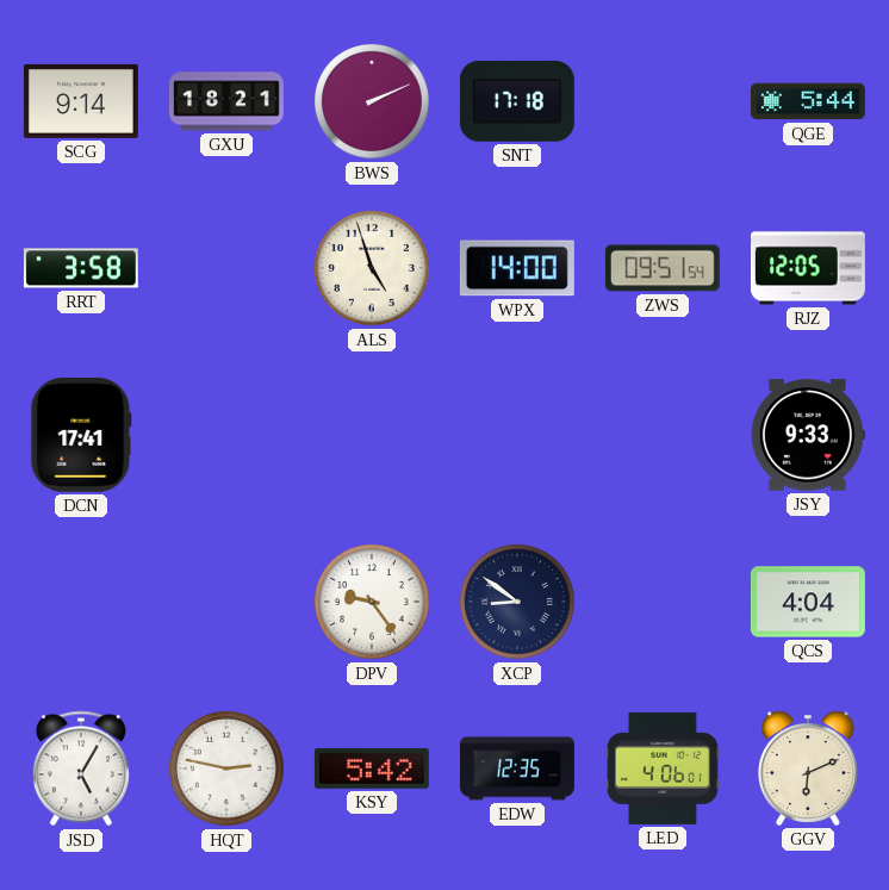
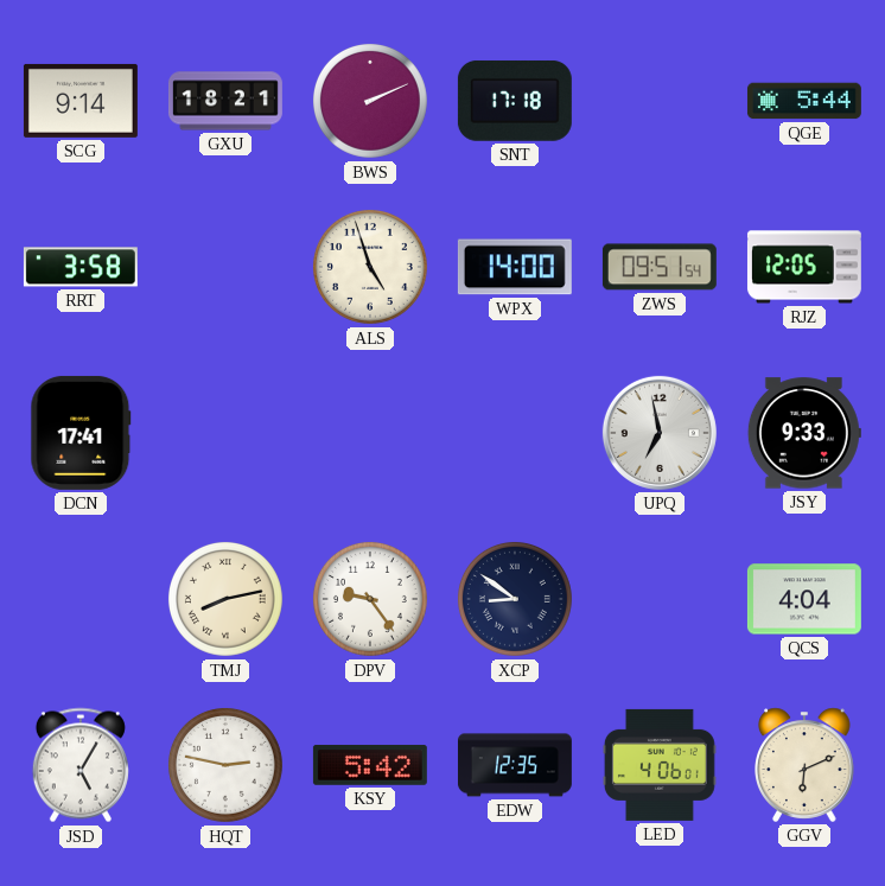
UPQ: none -> 6:58 (660, 433)
TMJ: none -> 8:13 (225, 599)
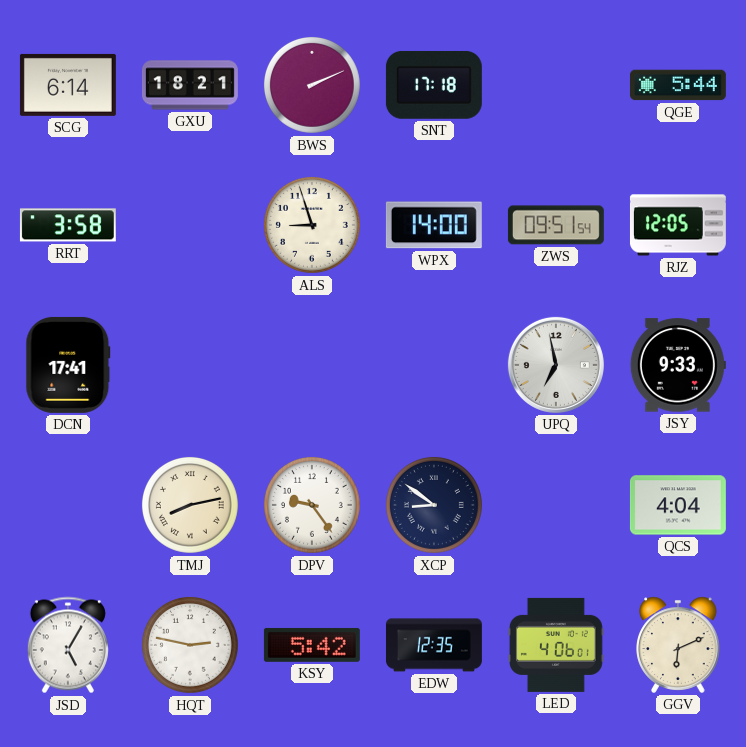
SCG: 9:14 -> 6:14 (68, 85)
ALS: 4:57 -> 8:57 (312, 225)
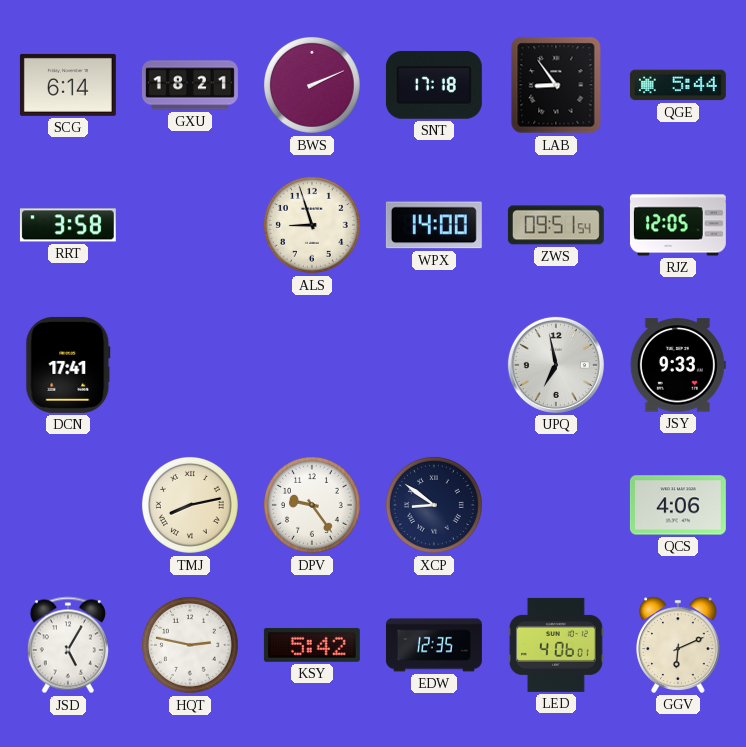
LAB: none -> 8:54 (556, 85)
QCS: 4:04 -> 4:06 (678, 505)
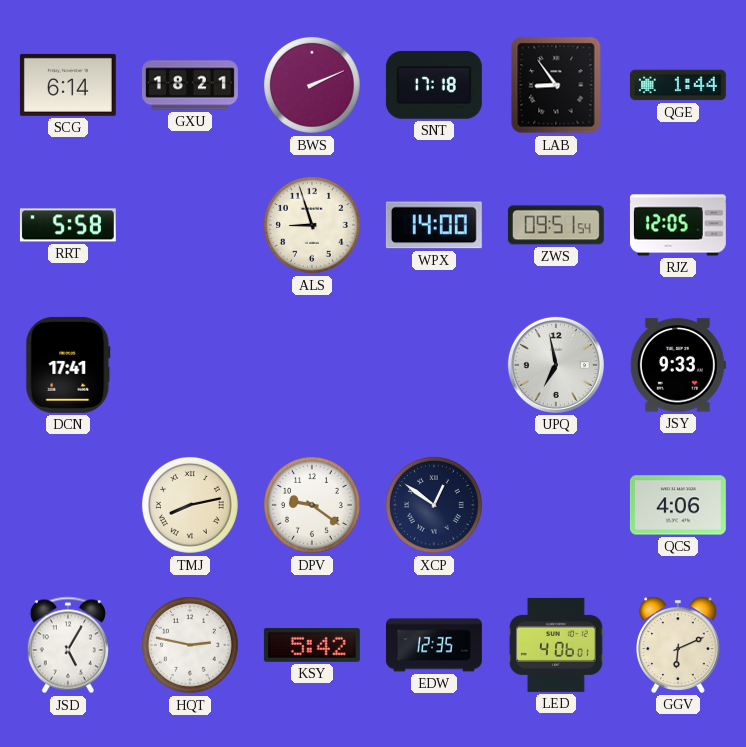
QGE: 5:44 -> 1:44 (678, 85)
RRT: 3:58 -> 5:58 (68, 225)
DPV: 9:24 -> 9:21 (312, 505)
XCP: 8:51 -> 12:51 (434, 505)
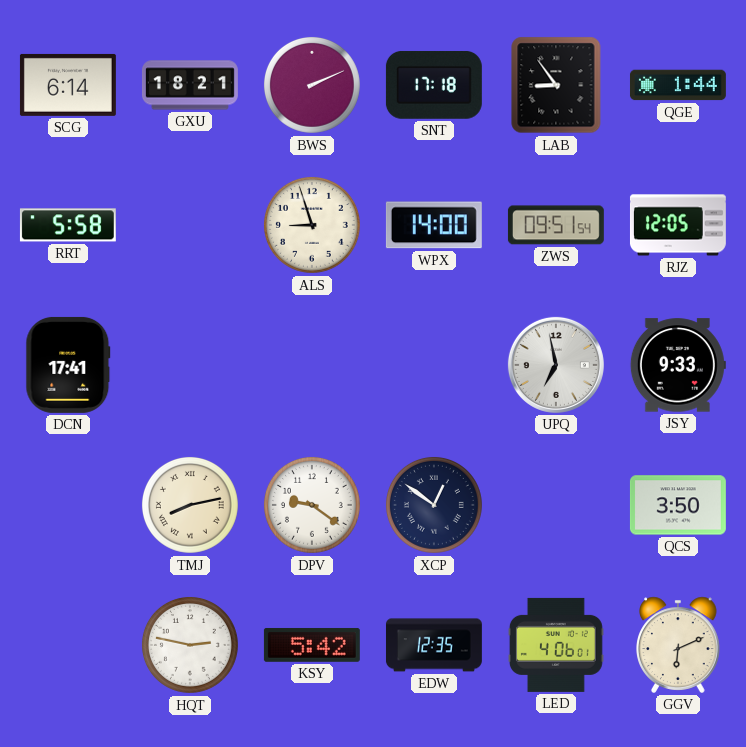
QCS: 4:06 -> 3:50 (678, 505)
JSD: 5:05 -> none (68, 645)
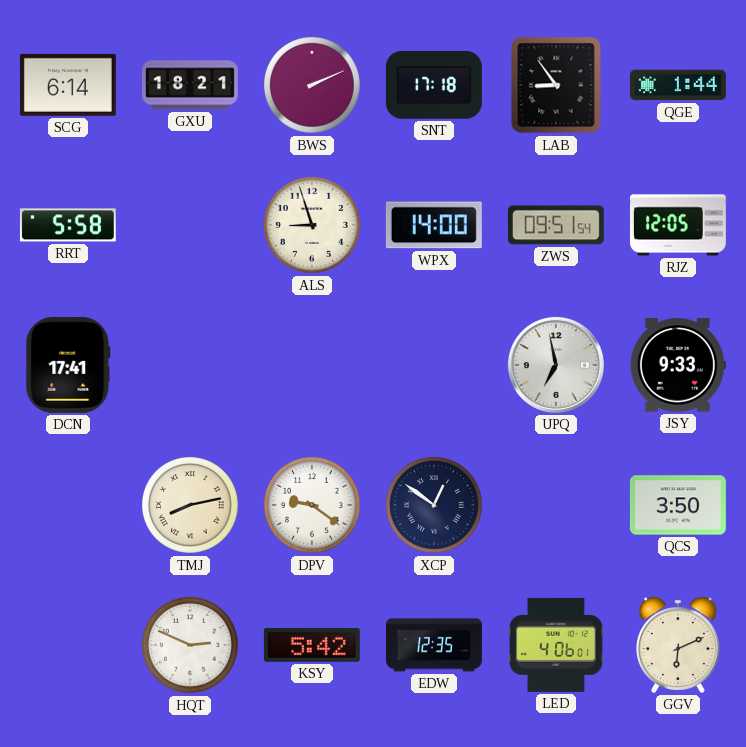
HQT: 2:47 -> 2:49 (190, 645)
